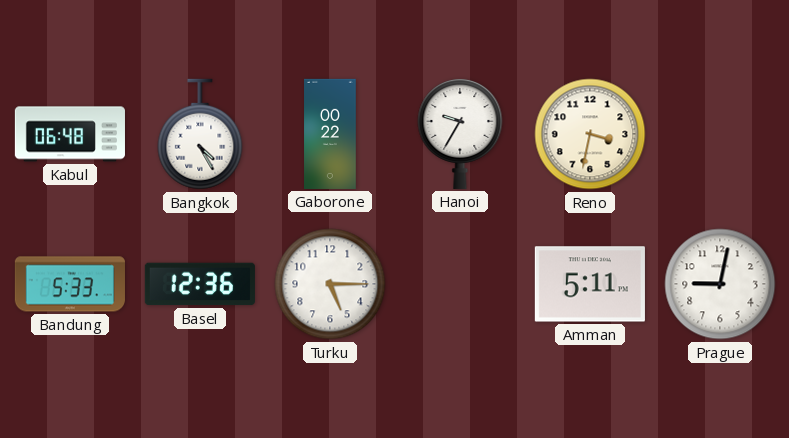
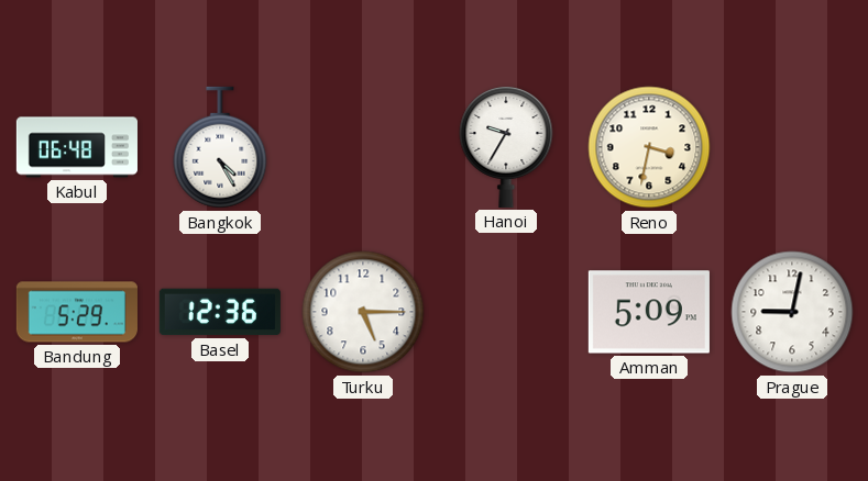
Gaborone: 00:22 -> none (330, 134)
Bandung: 5:33 -> 5:29 (77, 312)
Amman: 5:11 -> 5:09 (649, 312)
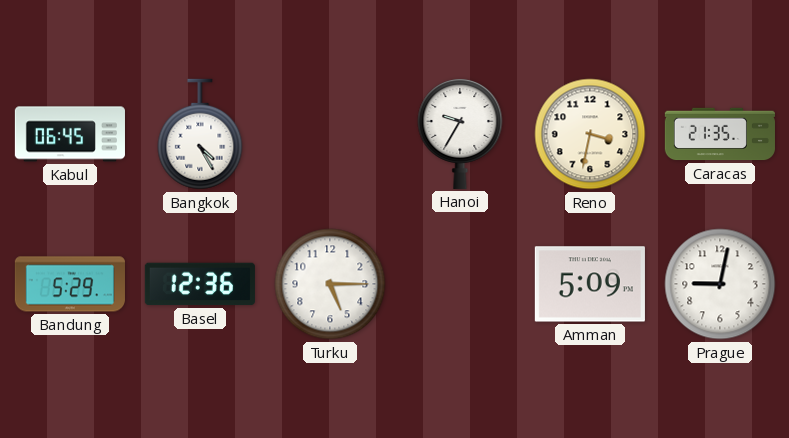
Kabul: 06:48 -> 06:45 (70, 134)
Caracas: none -> 21:35 (720, 134)
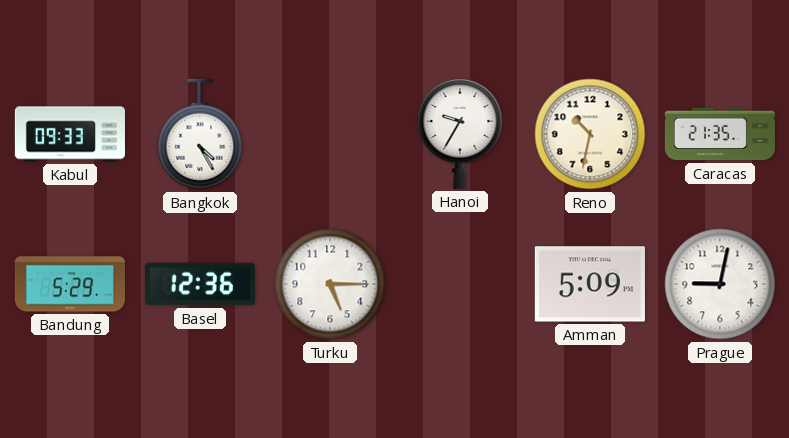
Kabul: 06:45 -> 09:33 (70, 134)
Reno: 3:32 -> 10:32 (590, 134)
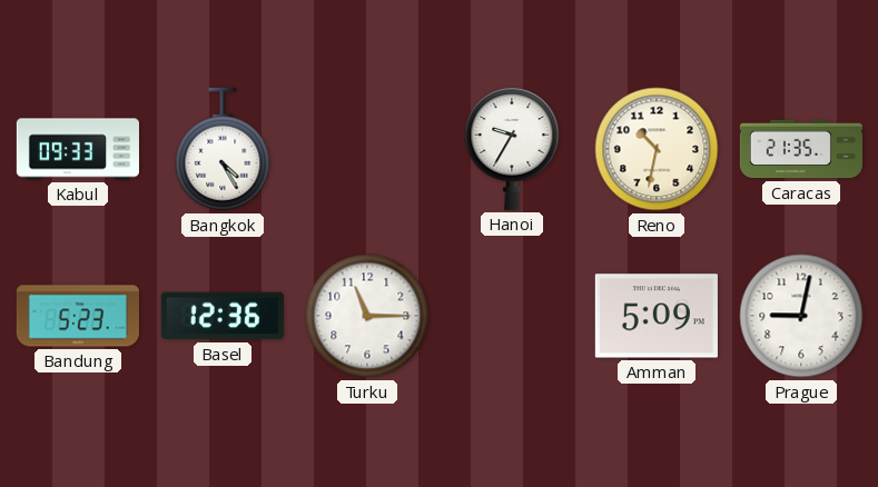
Bandung: 5:29 -> 5:23 (78, 316)
Turku: 5:15 -> 11:15 (367, 316)
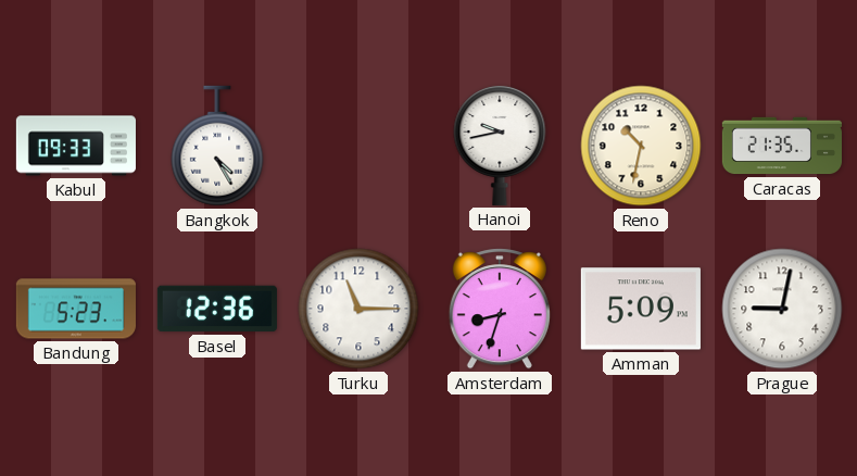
Hanoi: 9:35 -> 9:43 (500, 145)
Amsterdam: none -> 8:33 (500, 309)
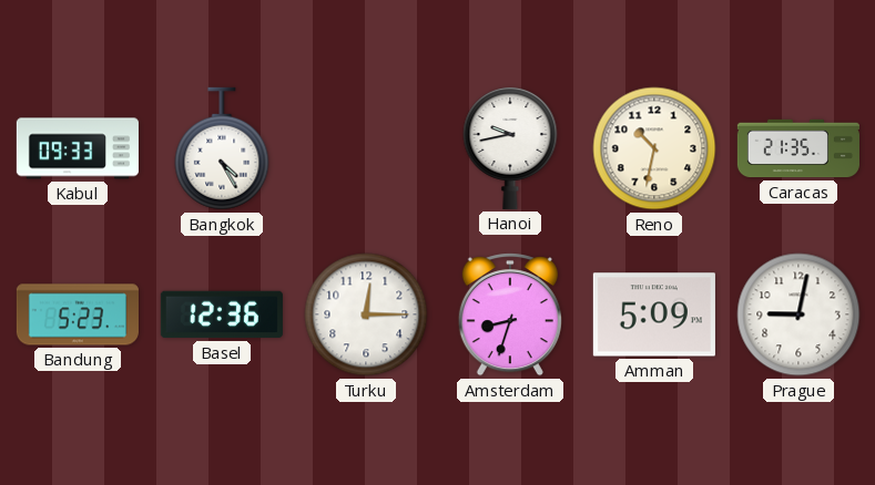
Turku: 11:15 -> 12:15 (366, 314)
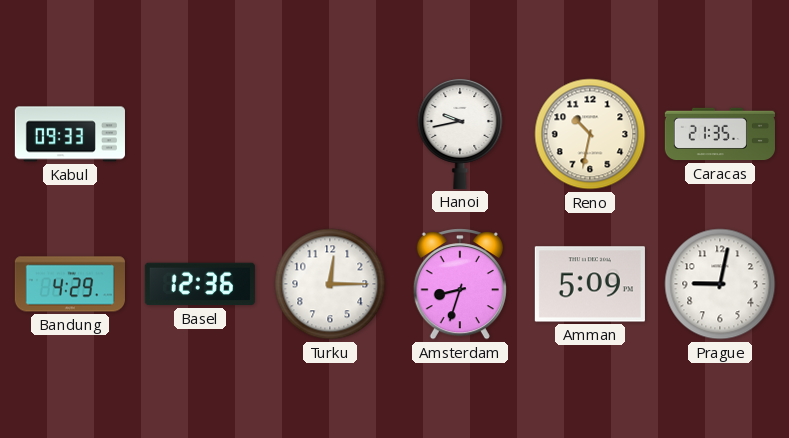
Bangkok: 4:25 -> none (222, 148)
Bandung: 5:23 -> 4:29 (70, 284)
